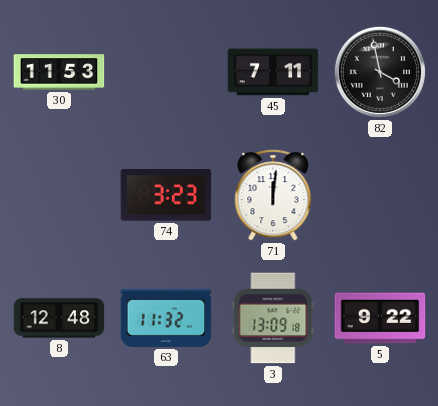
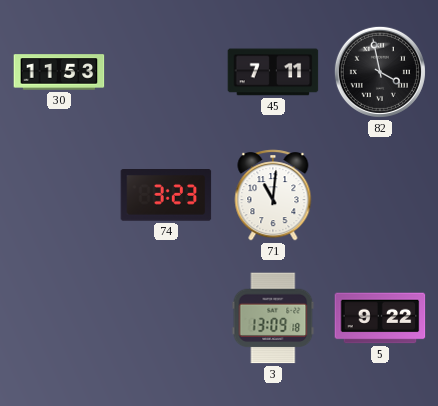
71: 12:01 -> 11:01 (273, 195)
8: 12:48 -> none (59, 318)
63: 11:32 -> none (166, 318)
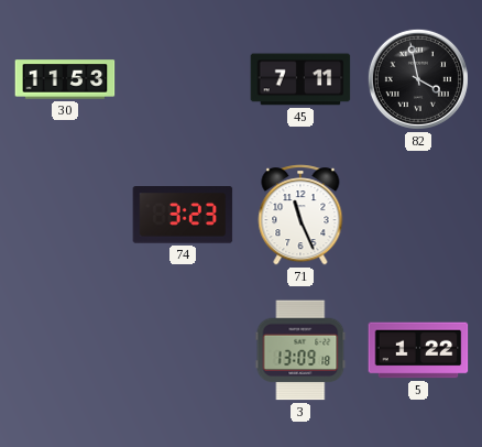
71: 11:01 -> 11:26 (300, 215)
5: 9:22 -> 1:22 (418, 350)
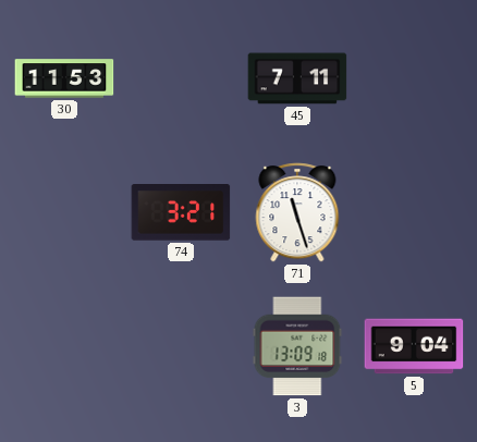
82: 3:58 -> none (418, 79)
74: 3:23 -> 3:21 (181, 212)
71: 11:26 -> 11:27 (297, 212)
5: 1:22 -> 9:04 (414, 346)
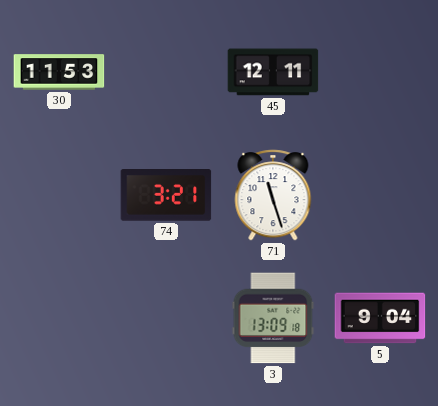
45: 7:11 -> 12:11 (273, 72)
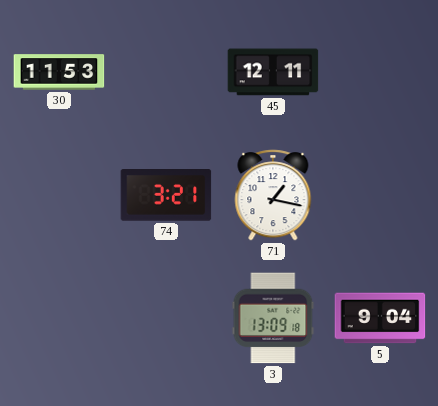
71: 11:27 -> 1:17 (273, 195)
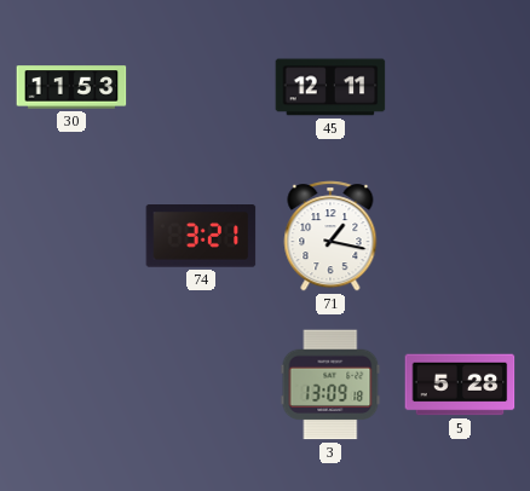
5: 9:04 -> 5:28 (460, 385)
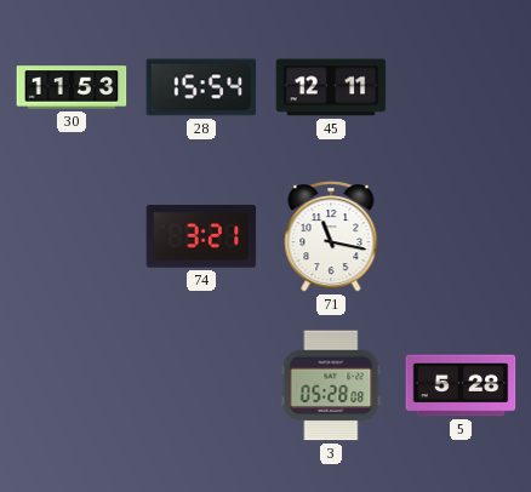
28: none -> 15:54 (201, 87)
71: 1:17 -> 11:17 (331, 236)
3: 13:09 -> 05:28 (331, 385)
